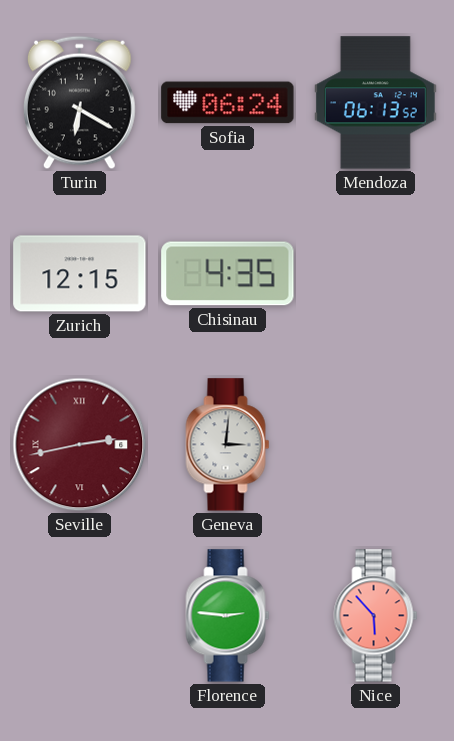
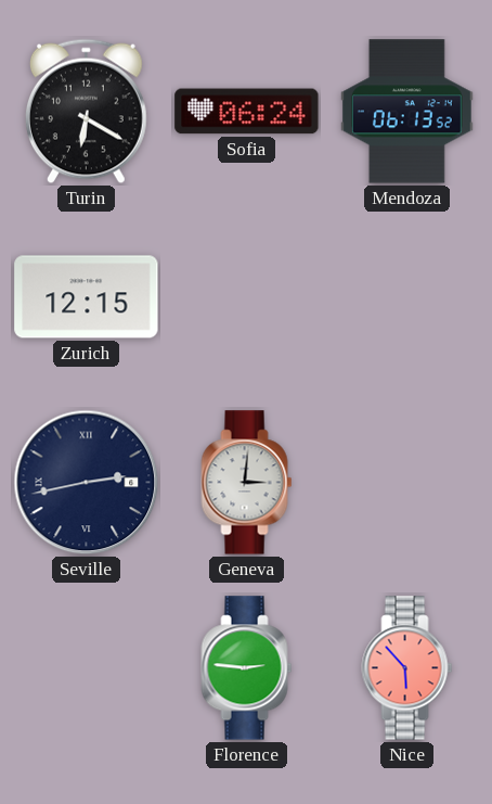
Chisinau: 4:35 -> none (228, 274)
Seville dial: burgundy -> navy (87, 483)
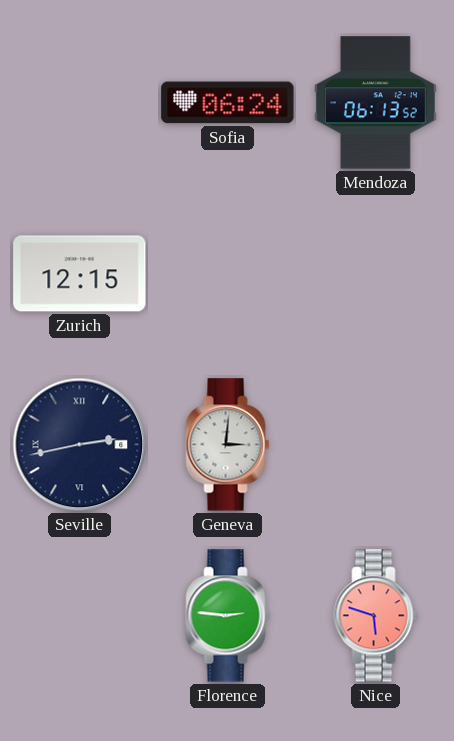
Turin: 6:20 -> none (86, 112)
Nice: 5:53 -> 5:48 (376, 616)
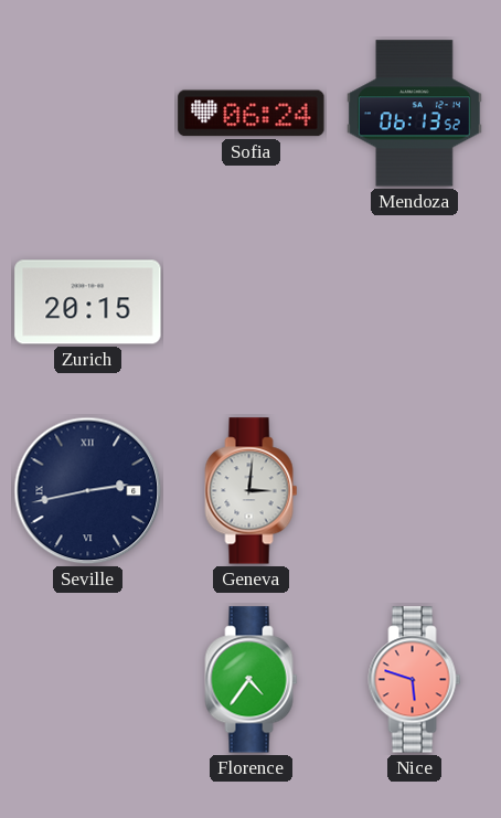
Zurich: 12:15 -> 20:15 (88, 302)
Florence: 2:46 -> 4:36 (252, 680)
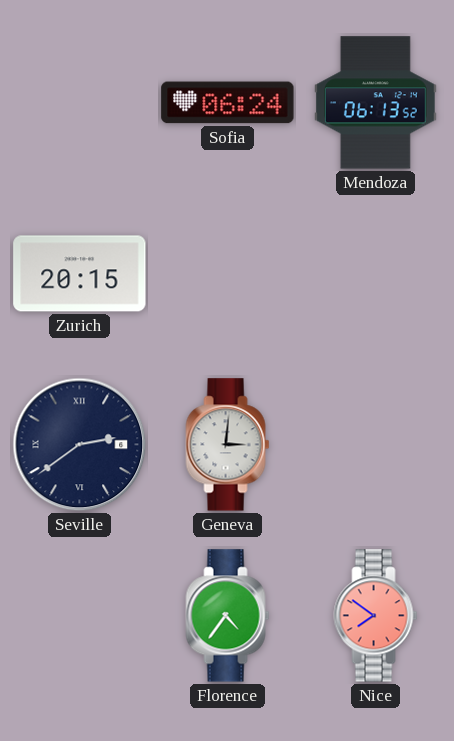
Seville: 2:43 -> 2:39 (80, 445)
Nice: 5:48 -> 7:51 (376, 616)
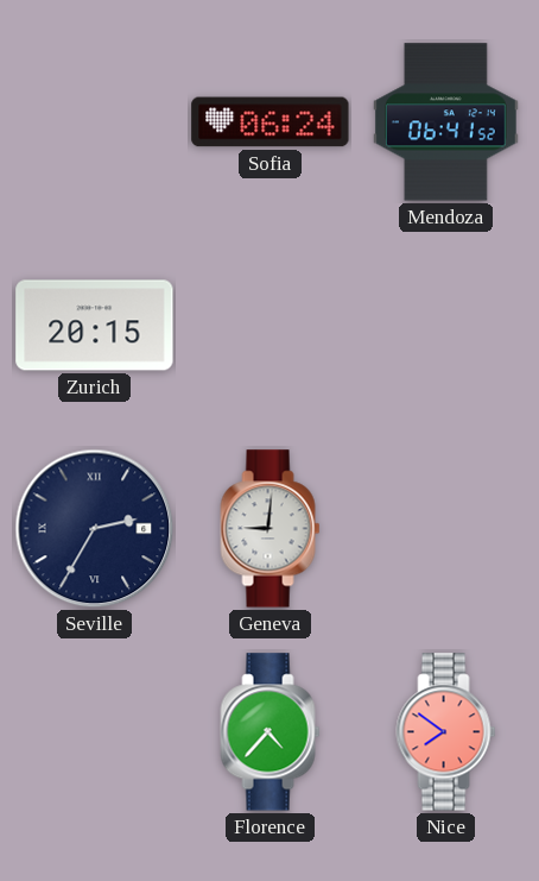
Mendoza: 06:13 -> 06:41 (445, 122)
Seville: 2:39 -> 2:35 (95, 529)
Geneva: 3:01 -> 9:01 (271, 529)
Florence: 4:36 -> 4:37 (271, 732)
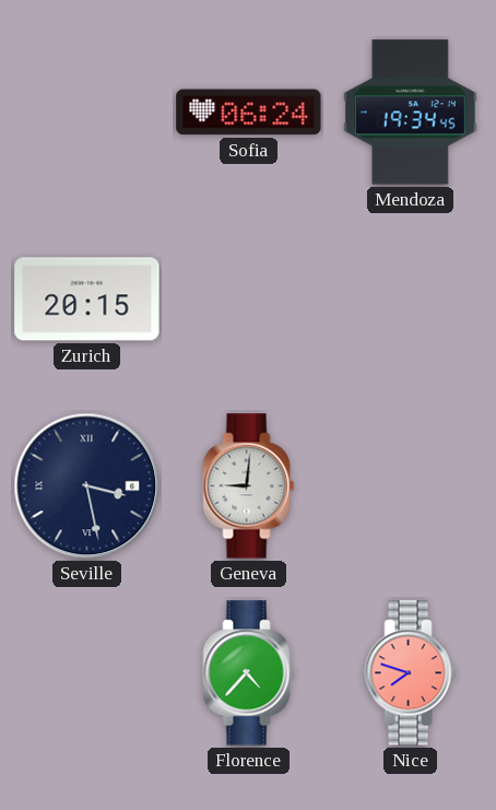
Mendoza: 06:41 -> 19:34 (410, 113)
Seville: 2:35 -> 3:28 (87, 486)
Nice: 7:51 -> 7:48 (411, 673)
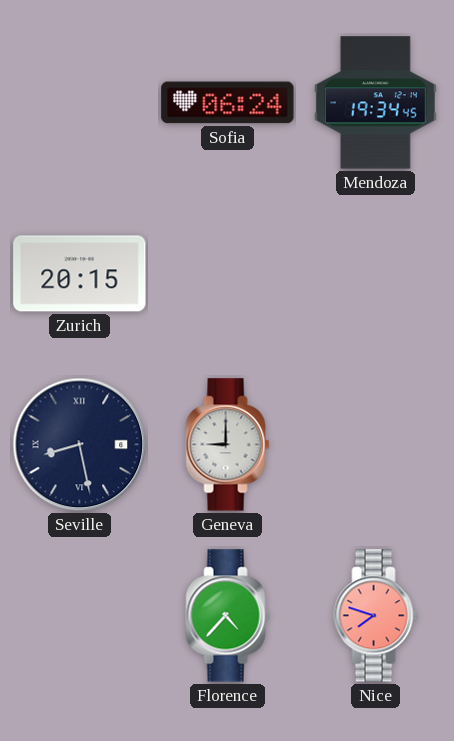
Seville: 3:28 -> 8:28 (80, 445)
Geneva: 9:01 -> 9:00 (228, 445)
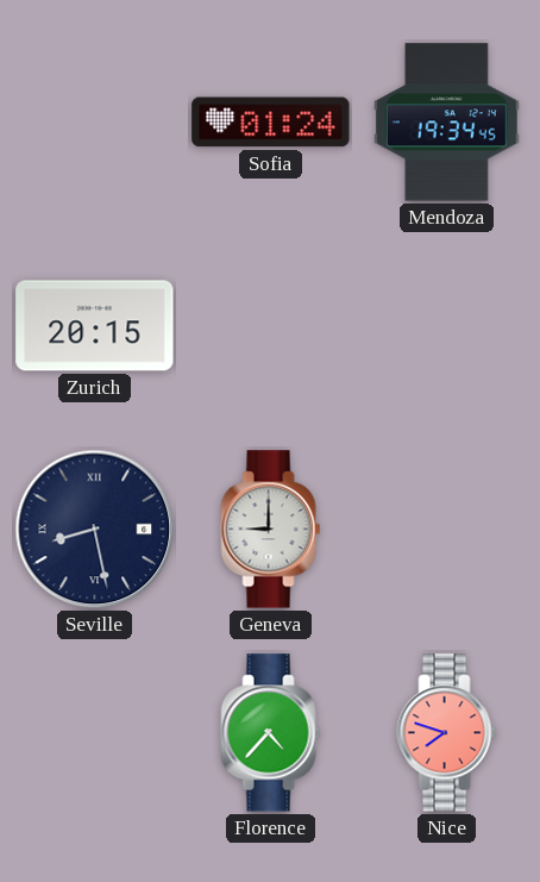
Sofia: 06:24 -> 01:24 (271, 123)
